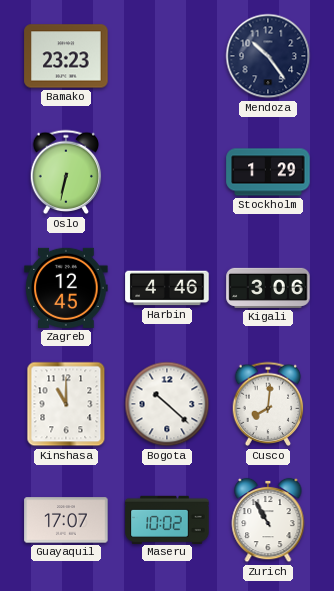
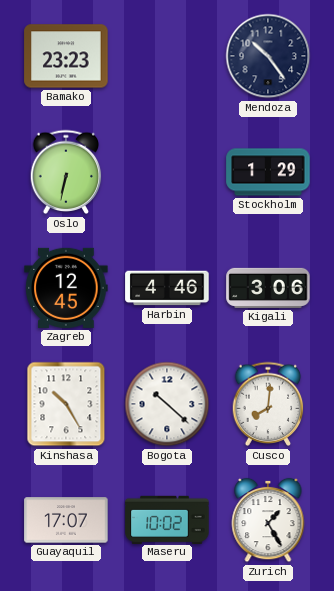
Kinshasa: 11:00 -> 10:25 (66, 404)
Zurich: 10:55 -> 1:25 (268, 520)
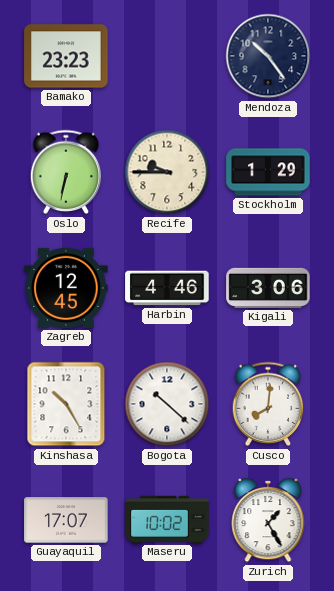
Recife: none -> 9:45 (167, 172)
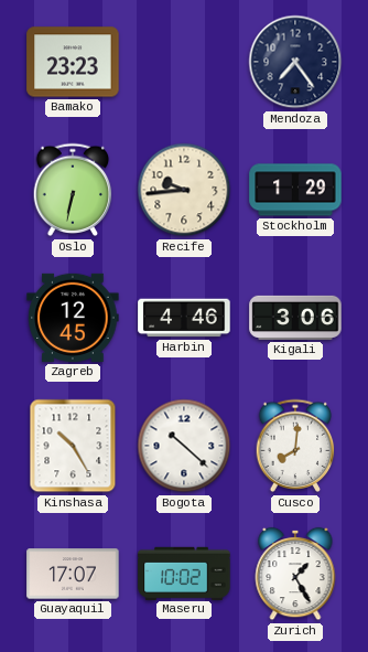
Mendoza: 10:24 -> 7:24 (295, 62)
Recife: 9:45 -> 9:44 (184, 190)
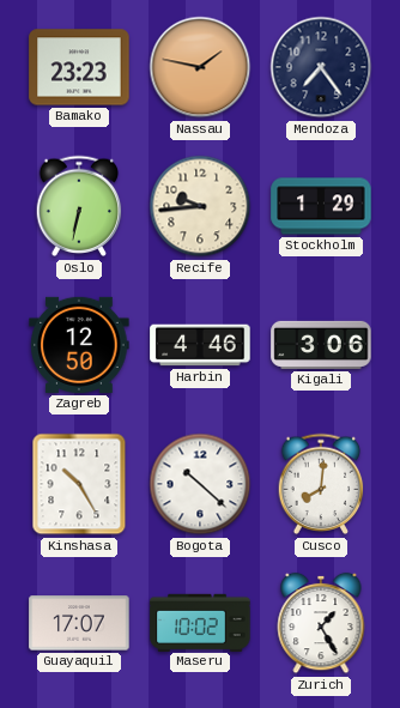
Nassau: none -> 1:47 (200, 67)
Zagreb: 12:45 -> 12:50 (79, 345)
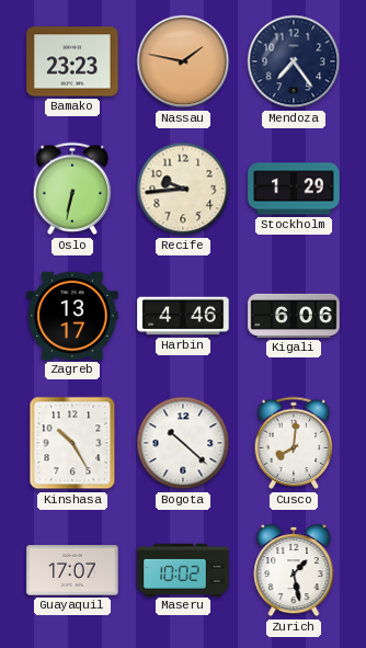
Zagreb: 12:50 -> 13:17 (72, 316)
Kigali: 3:06 -> 6:06 (294, 316)
Zurich: 1:25 -> 1:28 (294, 570)
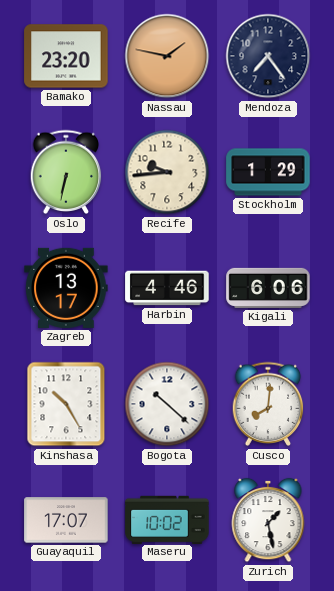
Bamako: 23:23 -> 23:20 (66, 56)
